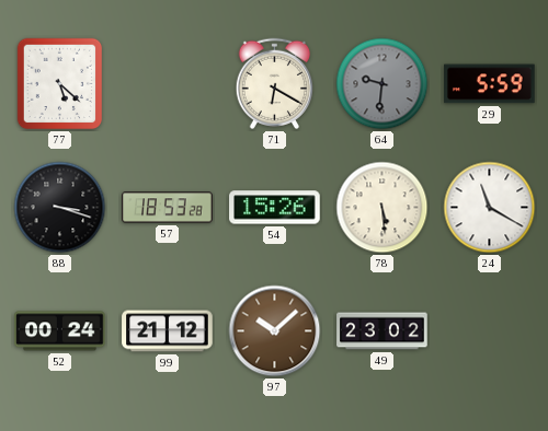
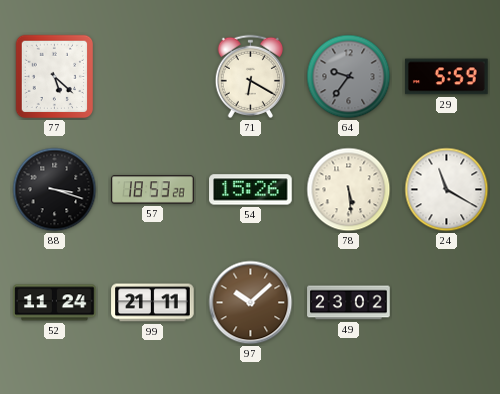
64: 9:31 -> 9:36 (349, 77)
52: 00:24 -> 11:24 (55, 303)
99: 21:12 -> 21:11 (153, 303)
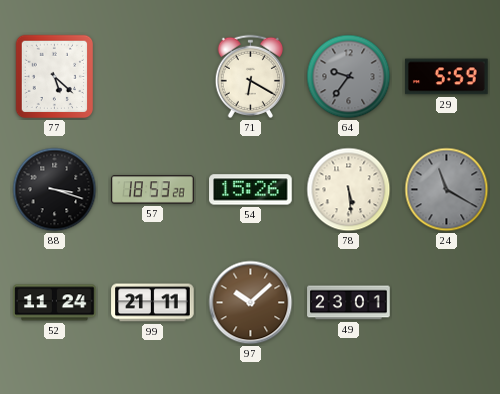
24 dial: white -> grey (447, 190)
49: 23:02 -> 23:01 (349, 303)
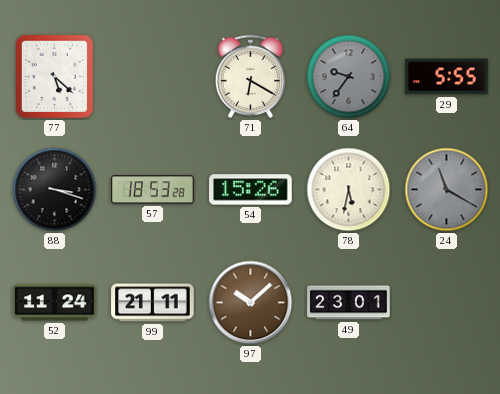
29: 5:59 -> 5:55 (447, 77)
78: 5:29 -> 5:32 (349, 190)
